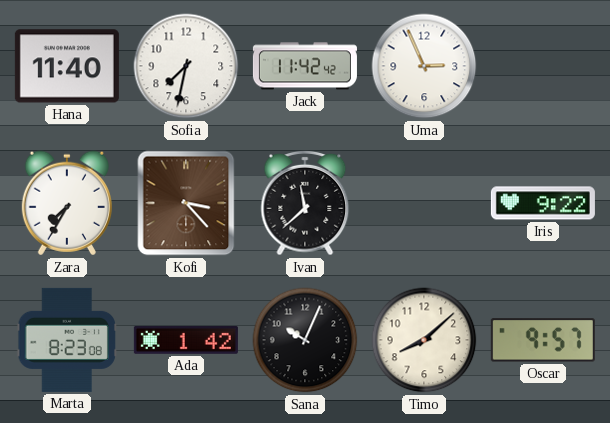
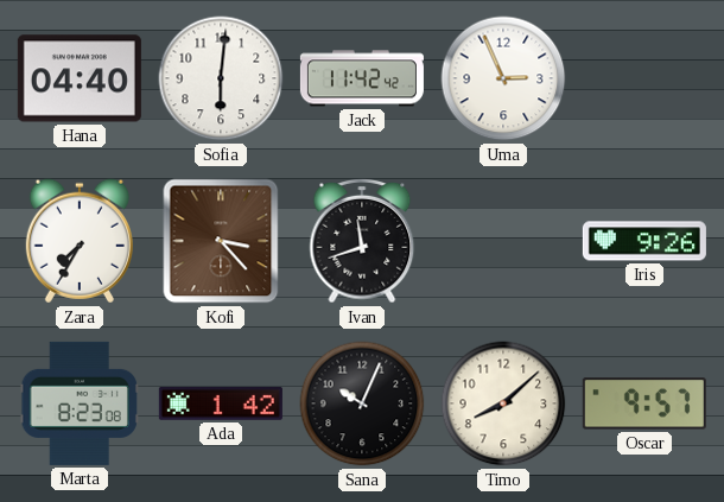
Hana: 11:40 -> 04:40 (80, 78)
Sofia: 7:32 -> 6:01 (221, 78)
Ivan: 11:38 -> 11:42 (362, 241)
Iris: 9:22 -> 9:26 (644, 241)
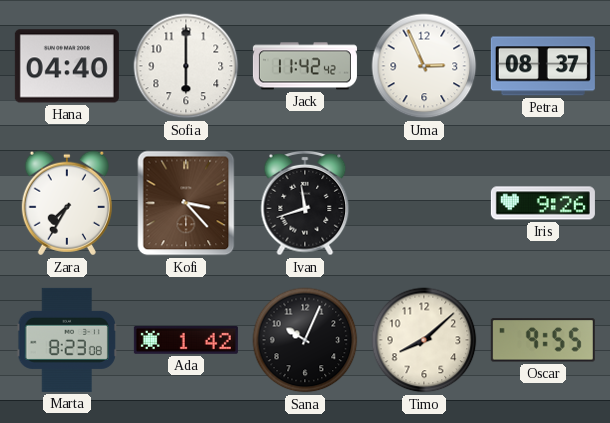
Sofia: 6:01 -> 6:00 (186, 66)
Petra: none -> 08:37 (543, 66)
Oscar: 9:57 -> 9:55 (543, 340)
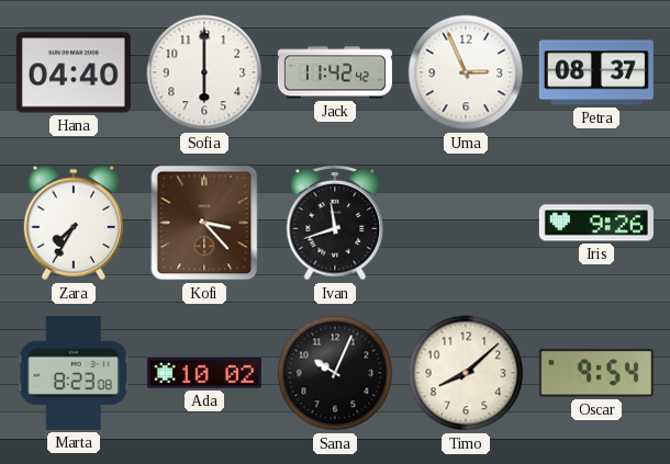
Ada: 1:42 -> 10:02 (204, 373)
Oscar: 9:55 -> 9:54 (596, 373)
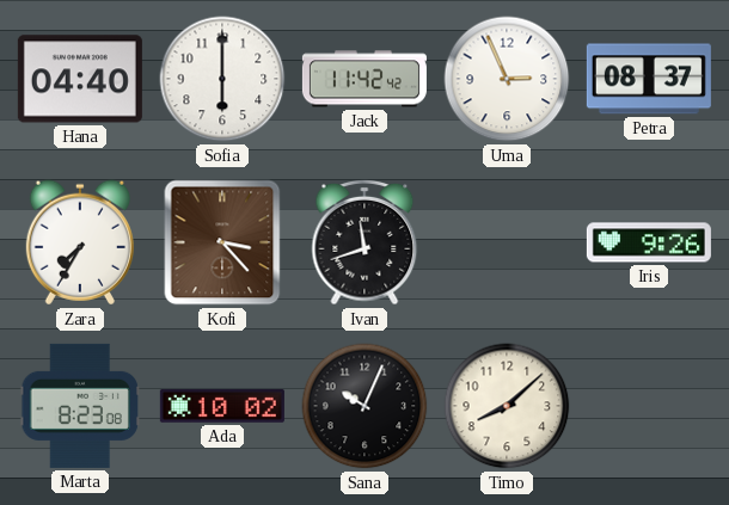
Oscar: 9:54 -> none (596, 373)
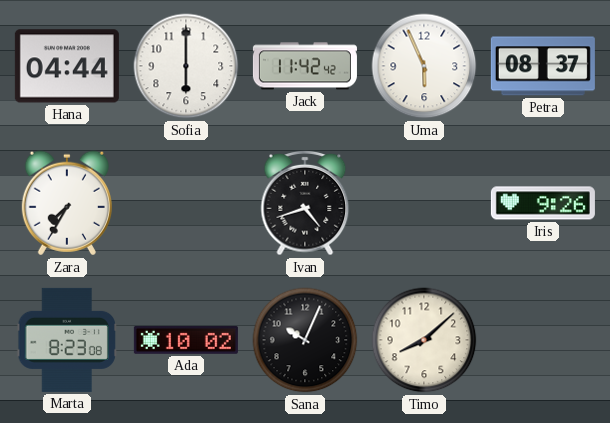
Hana: 04:40 -> 04:44 (67, 66)
Uma: 2:56 -> 5:56 (424, 66)
Kofi: 3:23 -> none (222, 242)
Ivan: 11:42 -> 4:42 (305, 203)
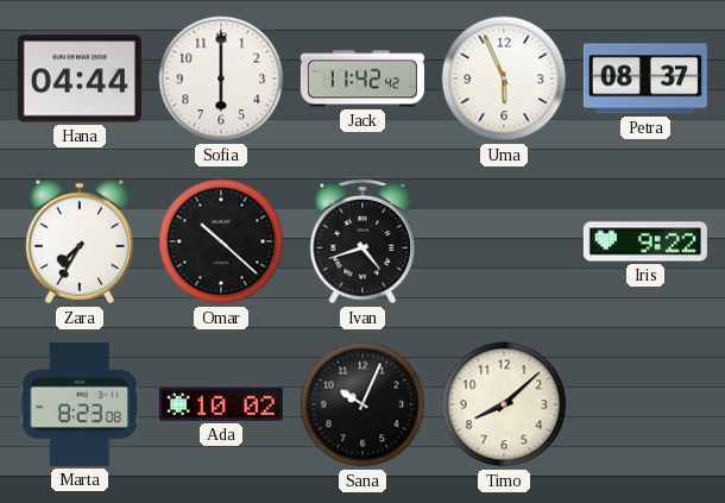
Omar: none -> 10:22 (221, 241)
Iris: 9:26 -> 9:22 (645, 241)
